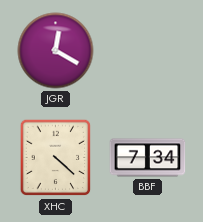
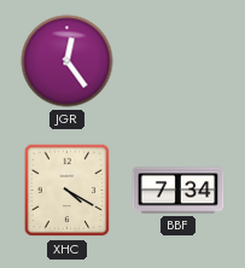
JGR: 12:20 -> 12:24 (68, 62)
XHC: 4:22 -> 4:20 (68, 191)
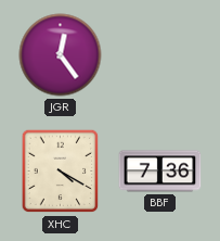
BBF: 7:34 -> 7:36 (160, 172)
